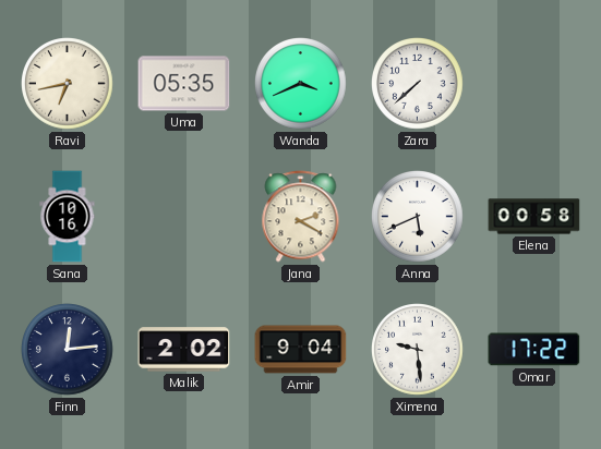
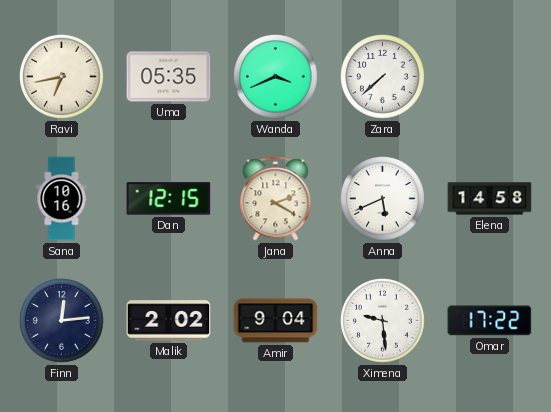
Dan: none -> 12:15 (169, 199)
Elena: 00:58 -> 14:58 (490, 199)
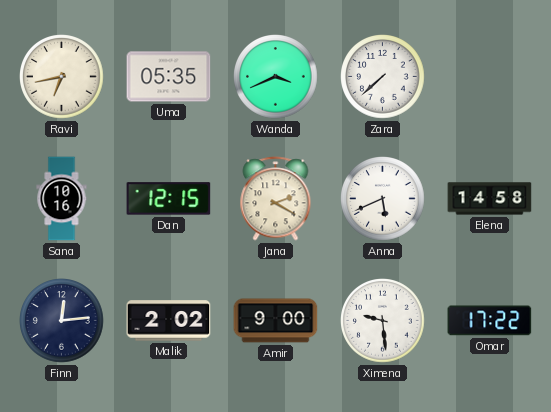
Amir: 9:04 -> 9:00 (276, 321)
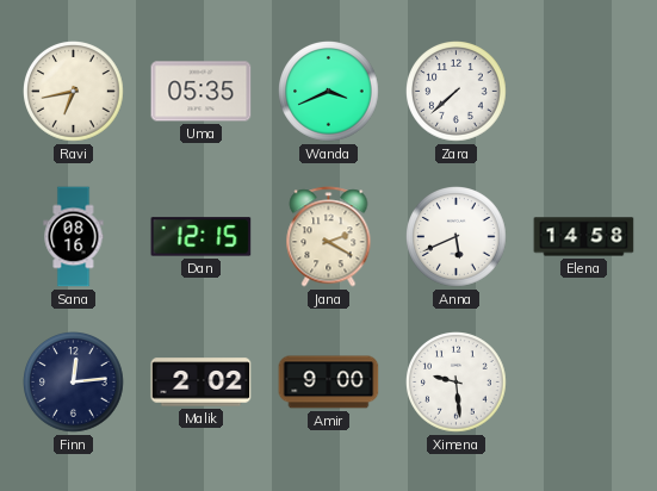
Sana: 10:16 -> 08:16 (74, 237)
Omar: 17:22 -> none (490, 321)
